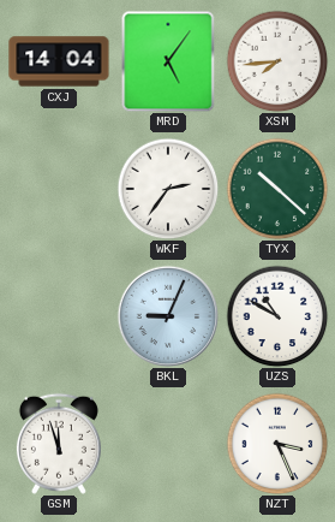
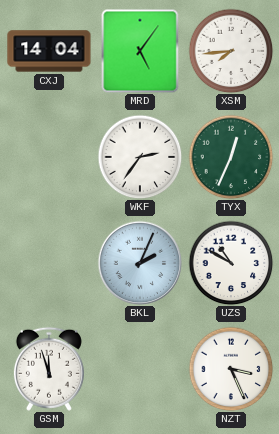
TYX: 10:22 -> 12:34 (231, 157)
BKL: 9:04 -> 2:04 (140, 263)
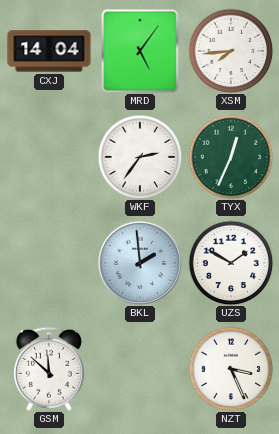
BKL: 2:04 -> 1:59 (140, 263)
UZS: 10:50 -> 1:50 (231, 263)
GSM: 11:57 -> 11:52 (49, 369)
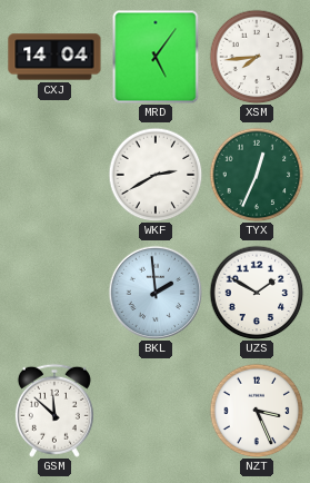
WKF: 2:36 -> 2:40 (156, 175)
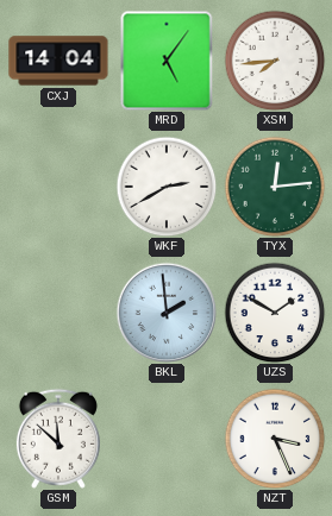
TYX: 12:34 -> 12:14 (275, 187)
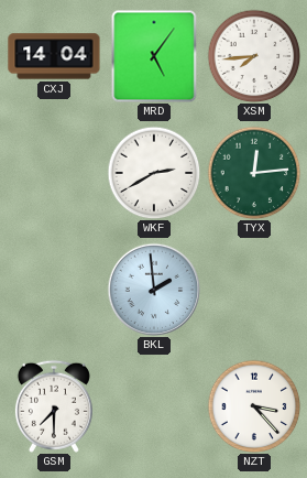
UZS: 1:50 -> none (275, 313)
GSM: 11:52 -> 7:30 (54, 406)
NZT: 3:26 -> 3:23 (254, 406)
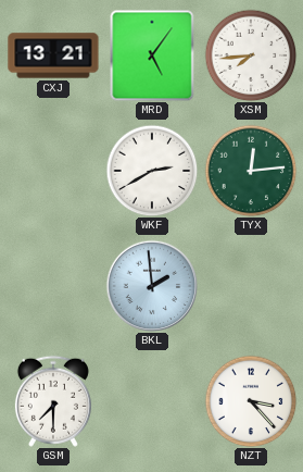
CXJ: 14:04 -> 13:21 (53, 55)
